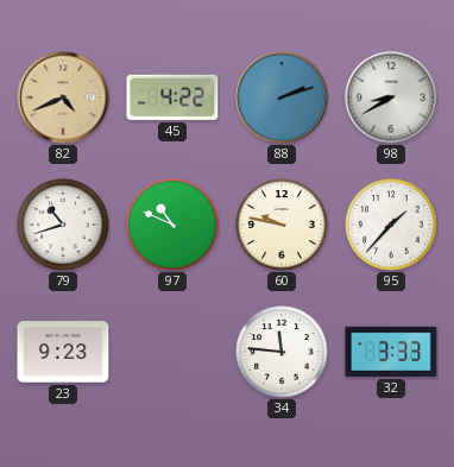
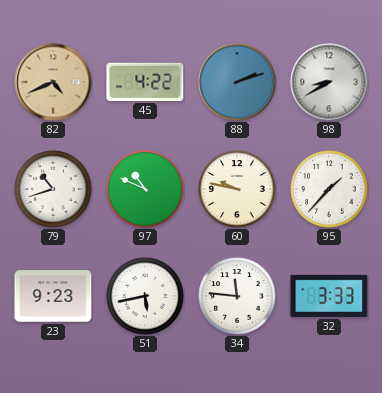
51: none -> 5:43 (145, 296)
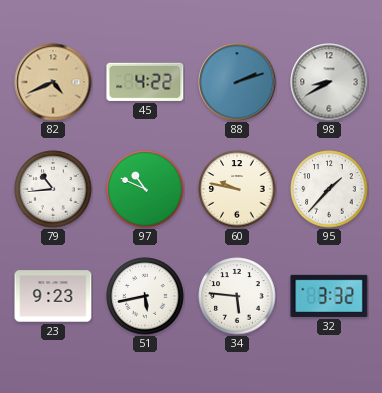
79: 10:42 -> 10:44 (53, 189)
34: 11:46 -> 5:46 (237, 296)
32: 3:33 -> 3:32 (329, 296)
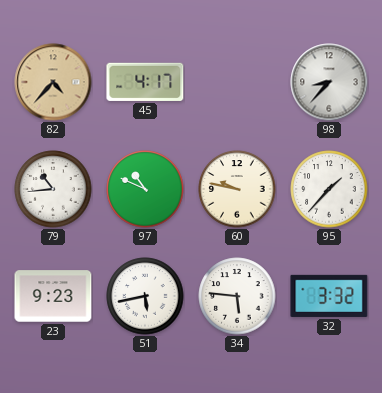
82: 4:41 -> 4:37 (53, 82)
45: 4:22 -> 4:17 (145, 82)
88: 2:12 -> none (237, 82)
98: 8:40 -> 8:37 (329, 82)
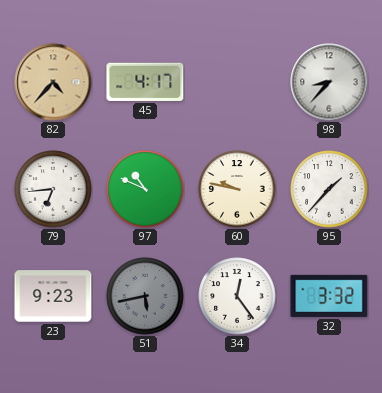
79: 10:44 -> 6:44 (53, 189)
51 dial: white -> grey (145, 296)
34: 5:46 -> 12:24 (237, 296)
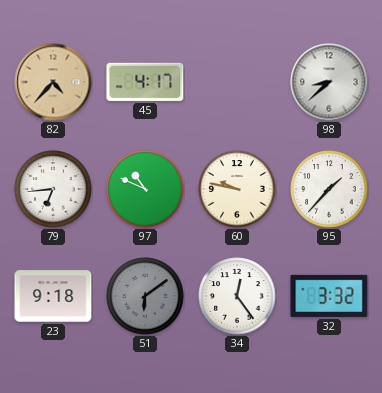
98: 8:37 -> 8:38 (329, 82)
23: 9:23 -> 9:18 (53, 296)
51: 5:43 -> 6:09 (145, 296)
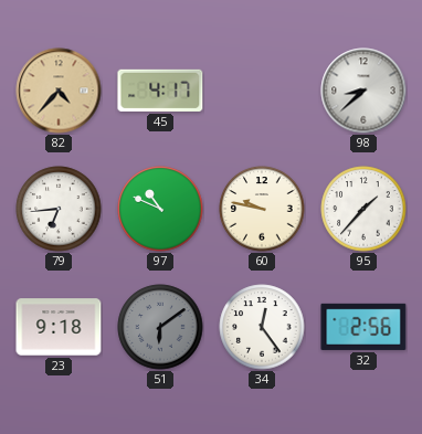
32: 3:32 -> 2:56 (363, 327)
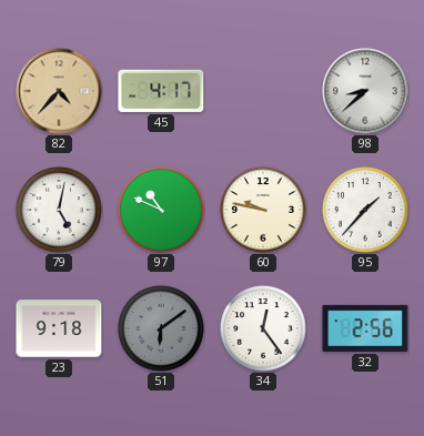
79: 6:44 -> 5:02 (59, 210)
